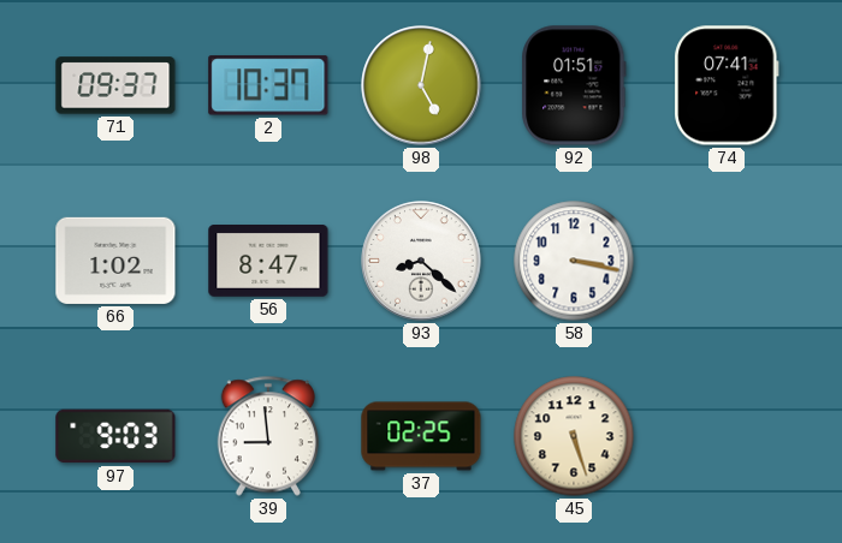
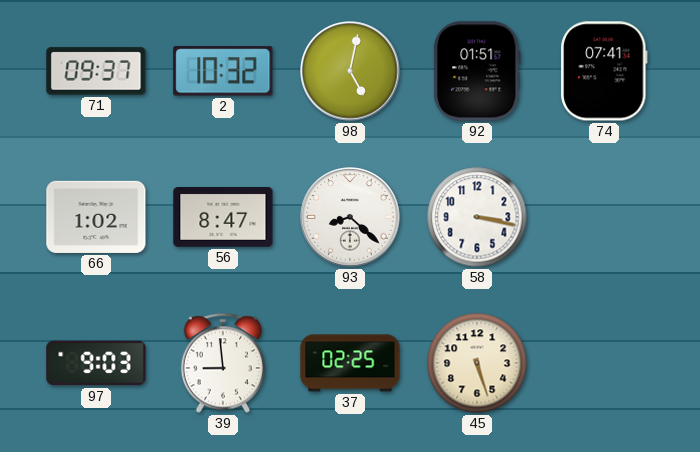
2: 10:37 -> 10:32 (223, 71)
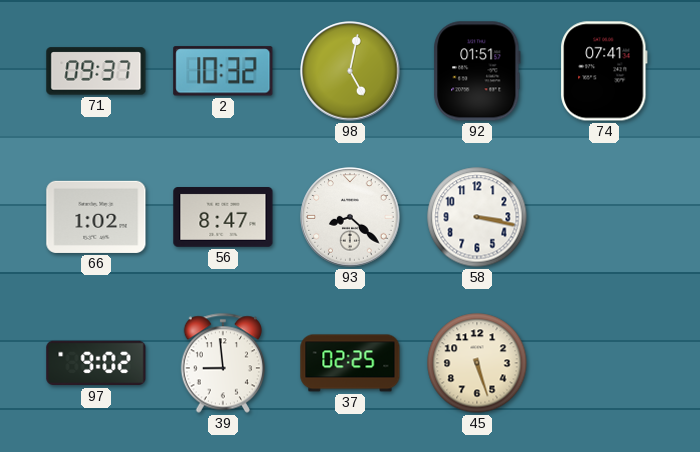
97: 9:03 -> 9:02 (96, 363)
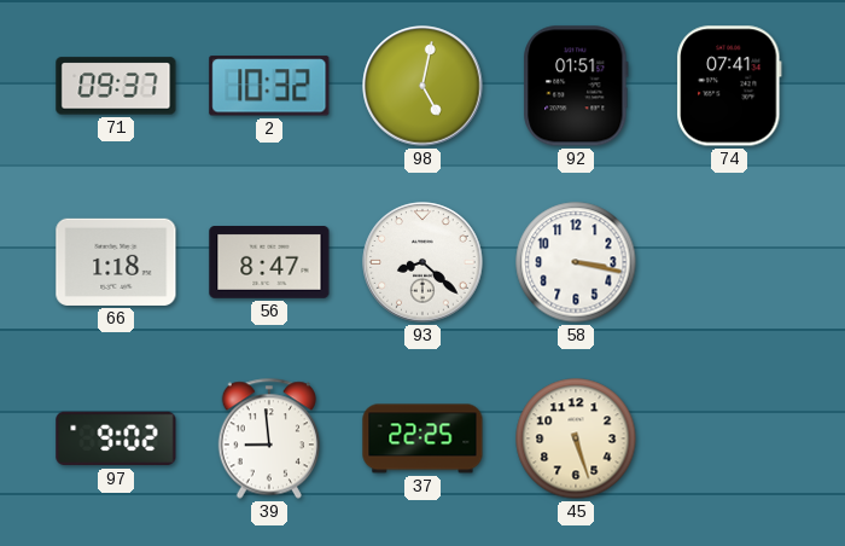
66: 1:02 -> 1:18 (116, 262)
37: 02:25 -> 22:25 (422, 438)
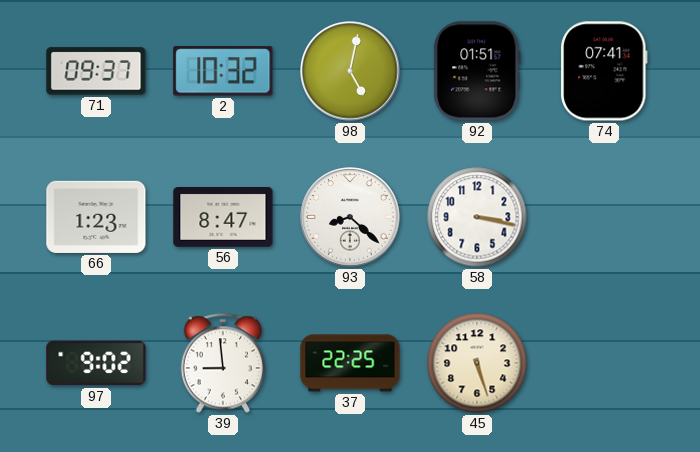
66: 1:18 -> 1:23 (96, 217)
